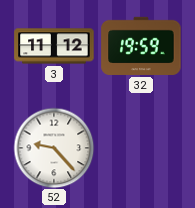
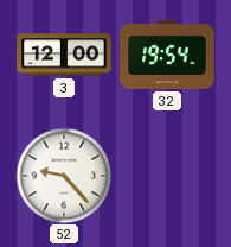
3: 11:12 -> 12:00 (64, 55)
32: 19:59 -> 19:54 (167, 55)
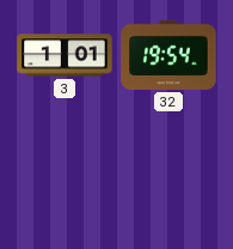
3: 12:00 -> 1:01 (65, 55)
52: 9:23 -> none (64, 176)
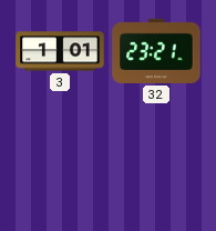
32: 19:54 -> 23:21 (156, 51)
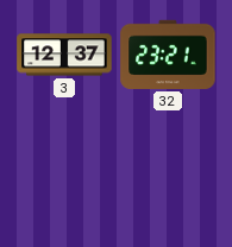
3: 1:01 -> 12:37 (64, 55)
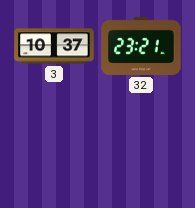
3: 12:37 -> 10:37 (54, 46)
